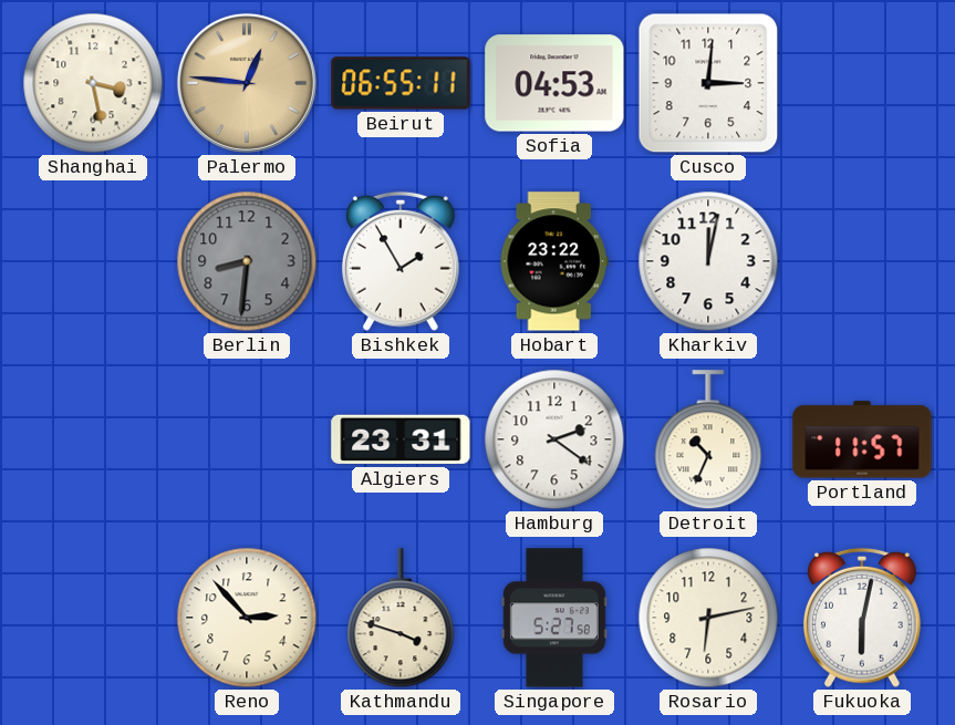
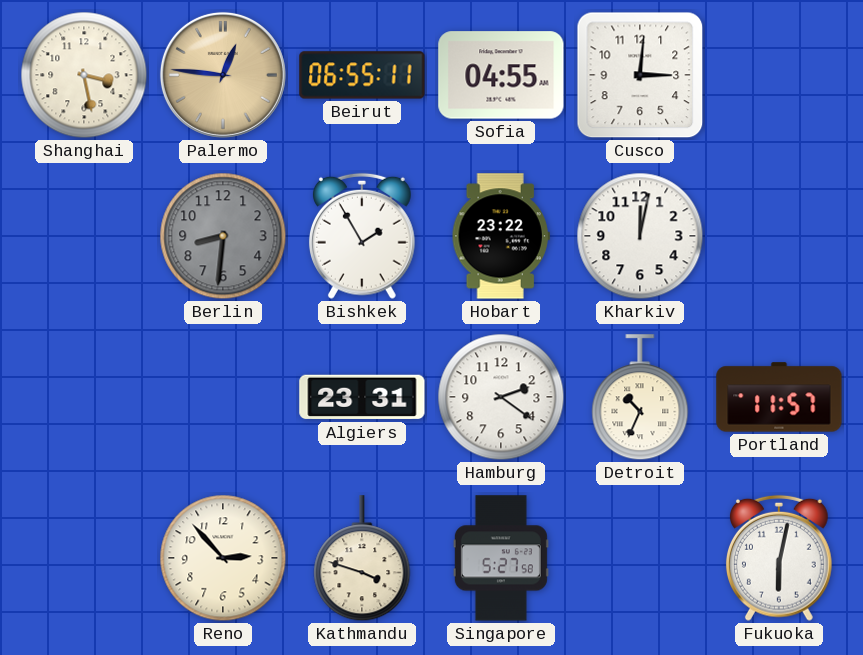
Sofia: 04:53 -> 04:55 (501, 75)
Rosario: 6:13 -> none (708, 618)
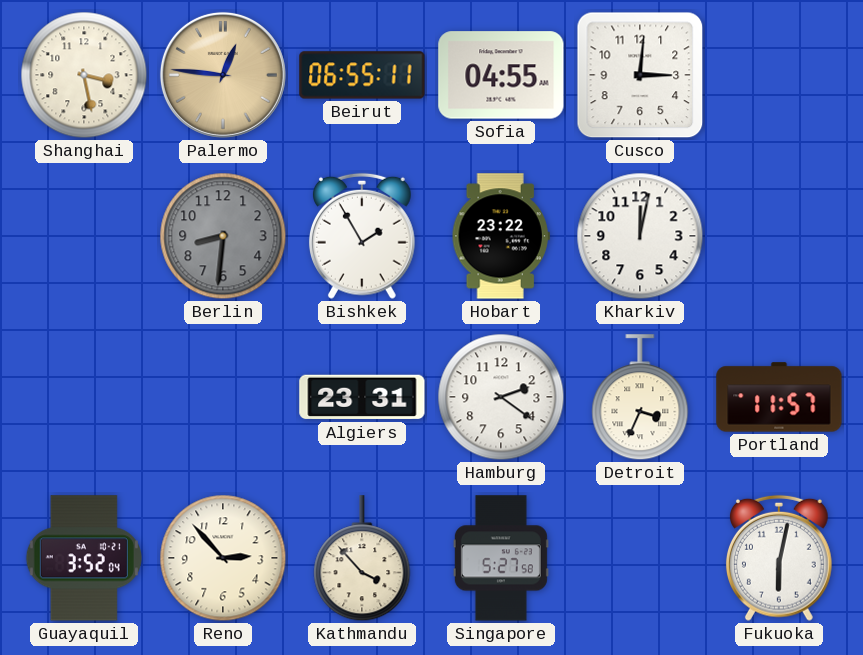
Detroit: 10:34 -> 3:34 (640, 398)
Guayaquil: none -> 3:52 (84, 558)
Kathmandu: 3:48 -> 3:53 (362, 559)
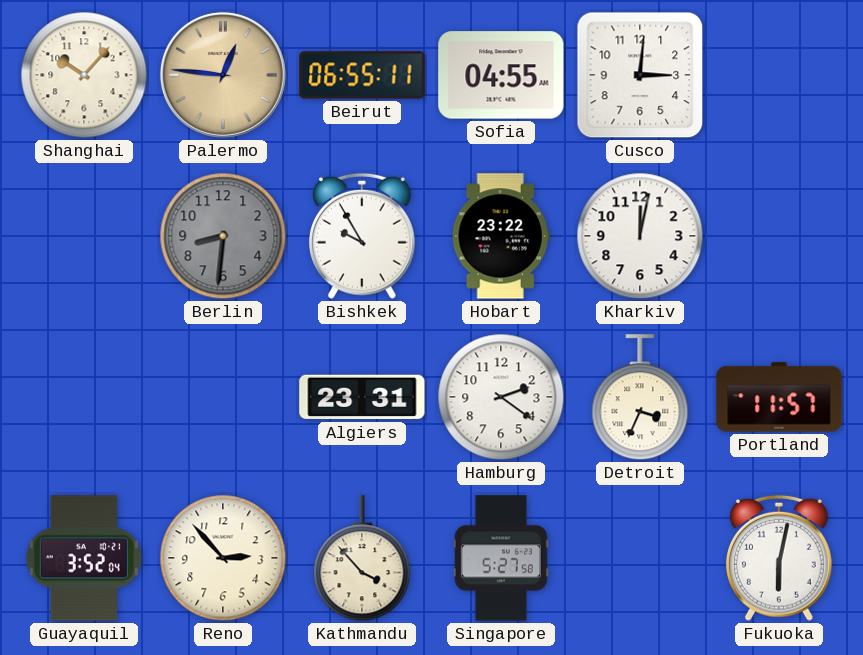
Shanghai: 3:28 -> 10:07 (84, 75)
Bishkek: 1:55 -> 9:55 (362, 236)
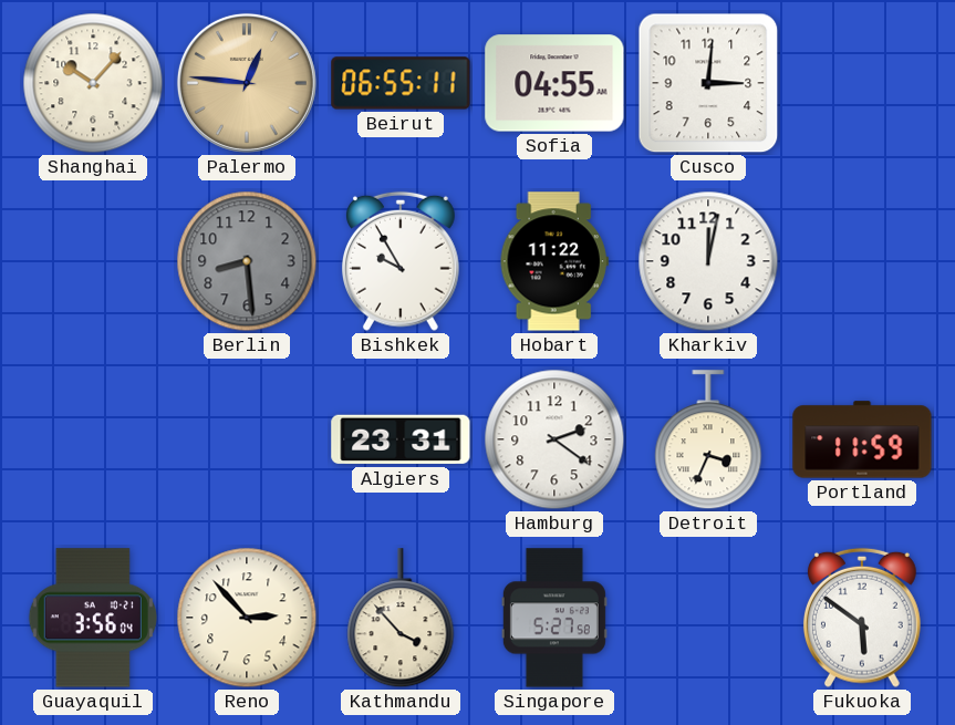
Berlin: 8:31 -> 8:29 (247, 261)
Hobart: 23:22 -> 11:22 (554, 261)
Portland: 11:57 -> 11:59 (862, 439)
Guayaquil: 3:52 -> 3:56 (93, 618)
Fukuoka: 6:02 -> 5:51 (862, 618)
